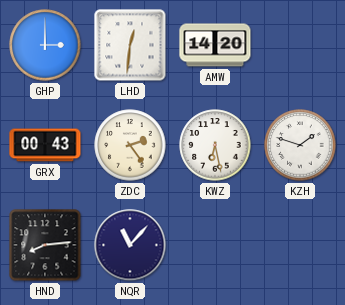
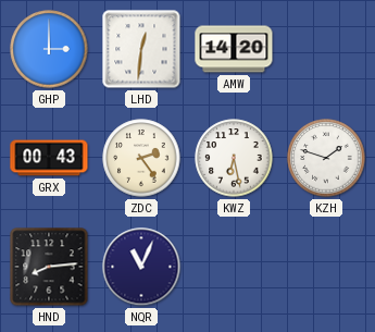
NQR: 11:07 -> 11:04 (141, 267)
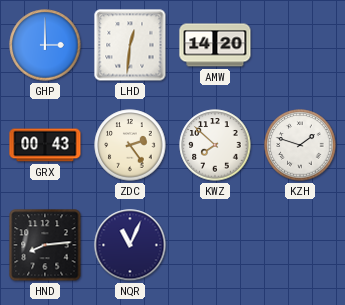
KWZ: 6:28 -> 7:52 (215, 145)
